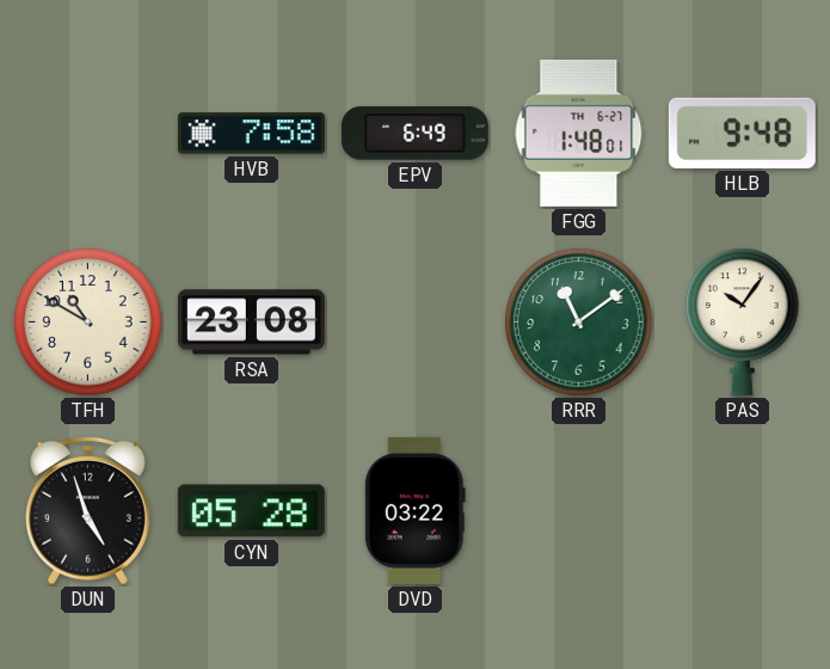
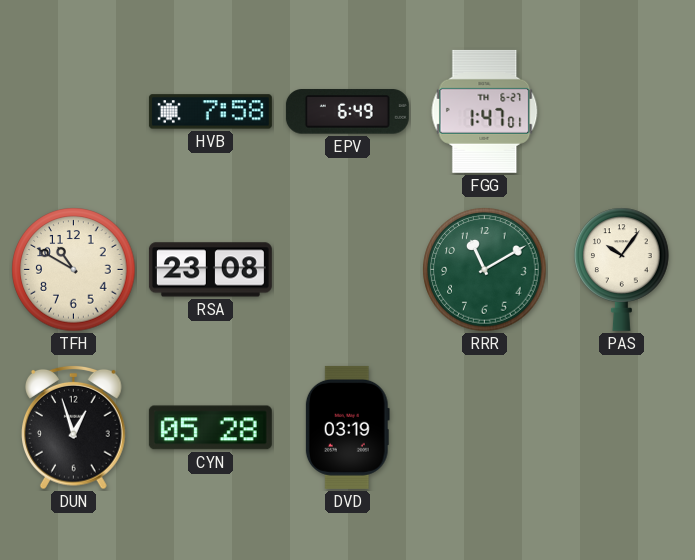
FGG: 1:48 -> 1:47 (485, 111)
HLB: 9:48 -> none (742, 133)
RRR: 11:09 -> 11:10 (485, 270)
DUN: 4:57 -> 12:57 (74, 427)
DVD: 03:22 -> 03:19 (347, 427)
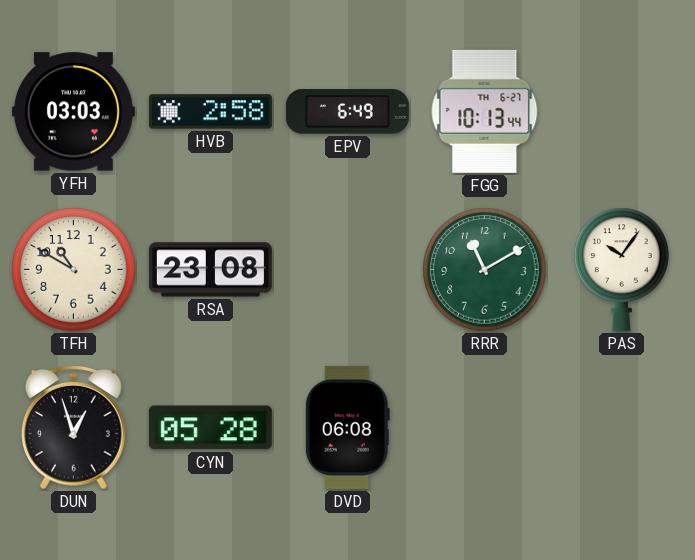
YFH: none -> 03:03 (73, 112)
HVB: 7:58 -> 2:58 (210, 112)
FGG: 1:47 -> 10:13 (485, 111)
DVD: 03:19 -> 06:08 (347, 427)
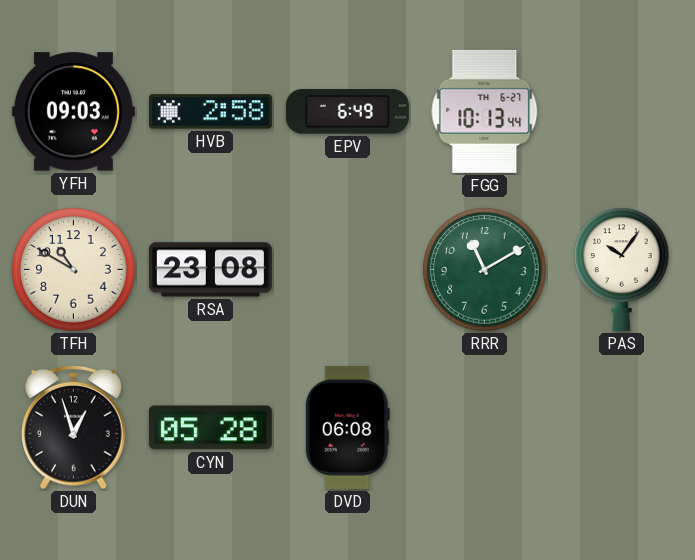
YFH: 03:03 -> 09:03 (73, 112)
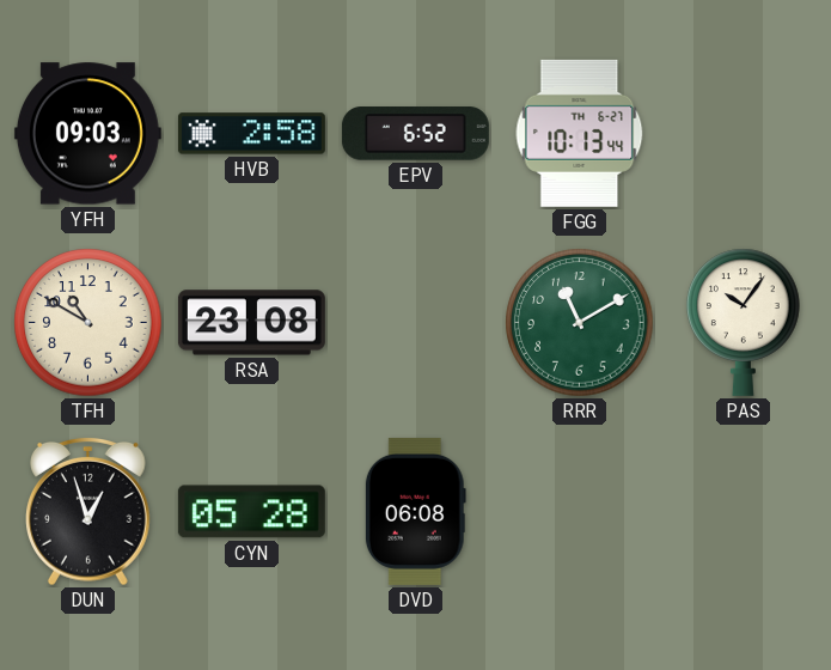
EPV: 6:49 -> 6:52 (415, 134)
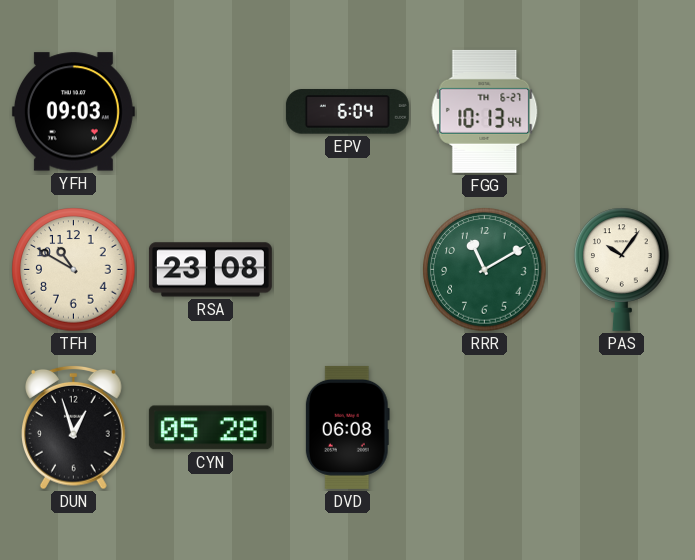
HVB: 2:58 -> none (251, 134)
EPV: 6:52 -> 6:04 (347, 112)
